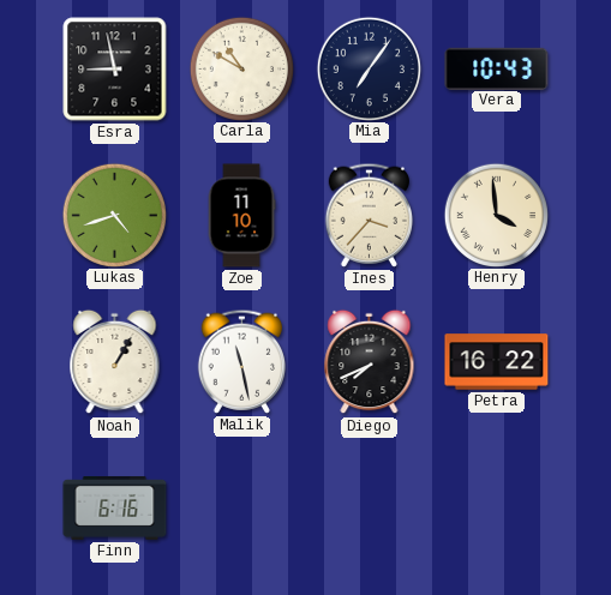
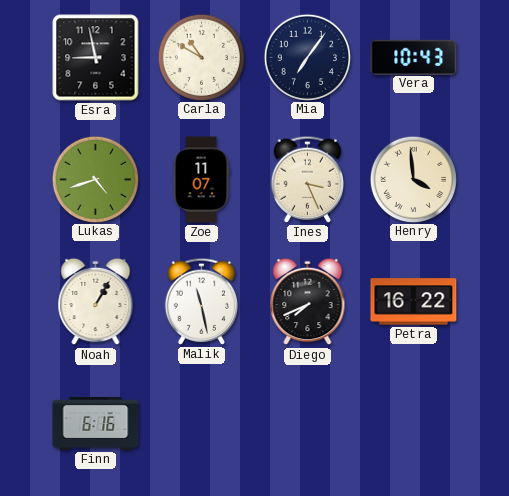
Zoe: 11:10 -> 11:07 (201, 180)
Ines: 3:37 -> 3:26 (307, 179)
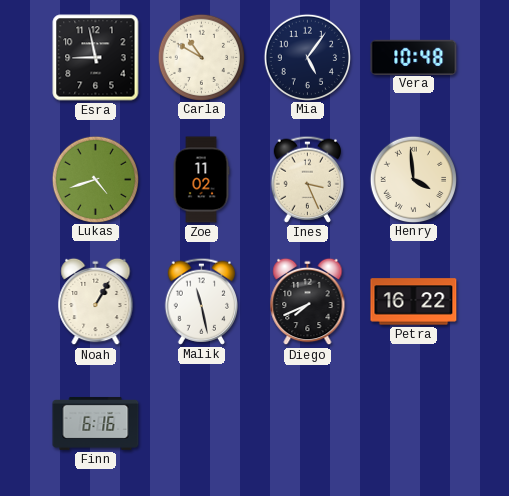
Mia: 7:06 -> 5:06 (307, 57)
Vera: 10:43 -> 10:48 (414, 57)
Zoe: 11:07 -> 11:02 (201, 180)
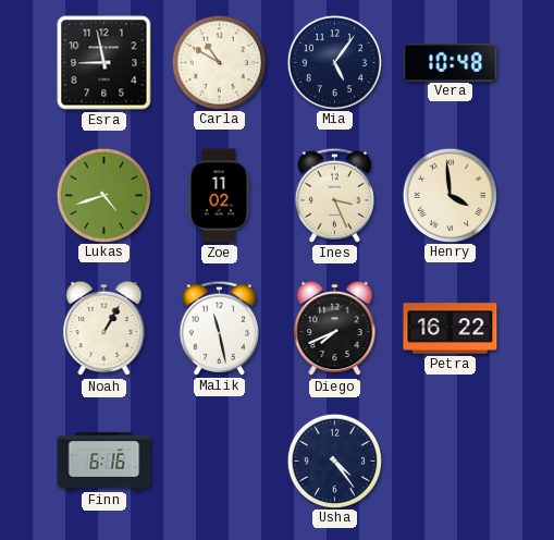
Usha: none -> 4:24 (334, 461)
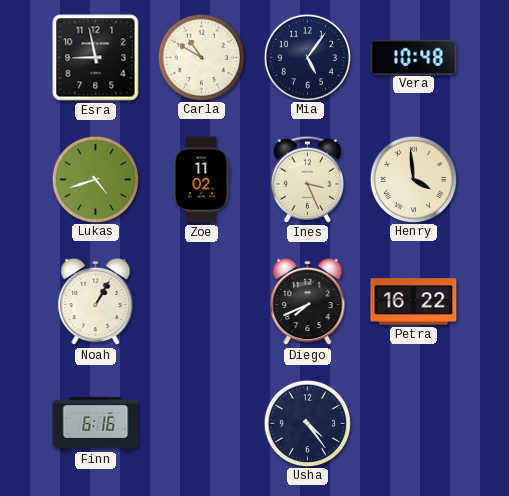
Malik: 11:28 -> none (219, 328)
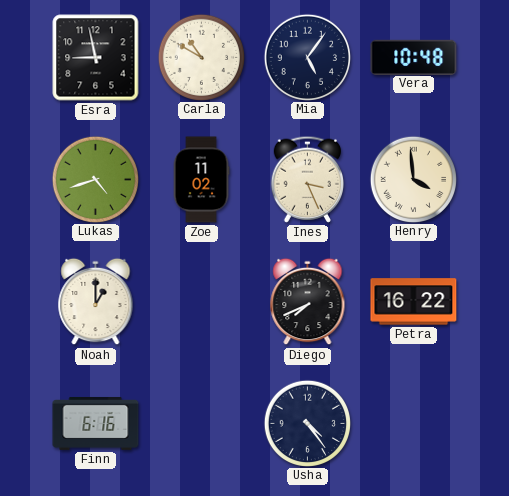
Noah: 1:05 -> 1:00 (96, 302)
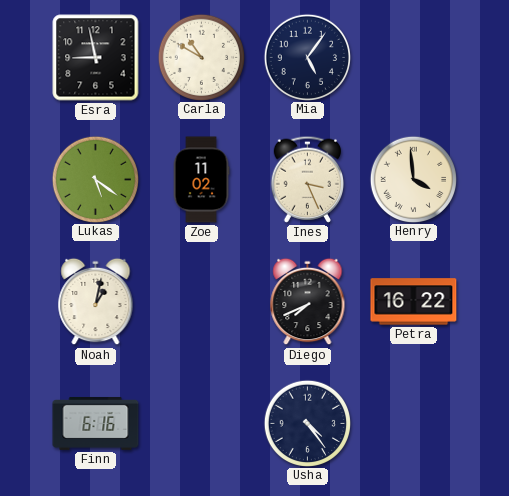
Vera: 10:48 -> none (414, 57)
Lukas: 4:42 -> 5:21 (95, 179)
Noah: 1:00 -> 1:02 (96, 302)
